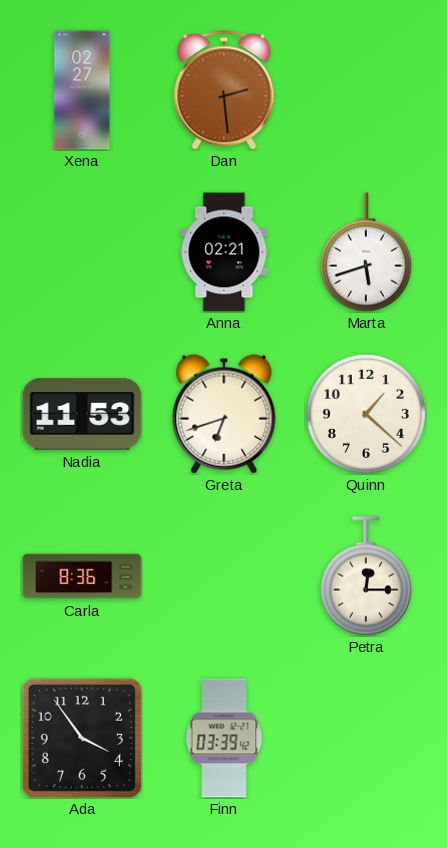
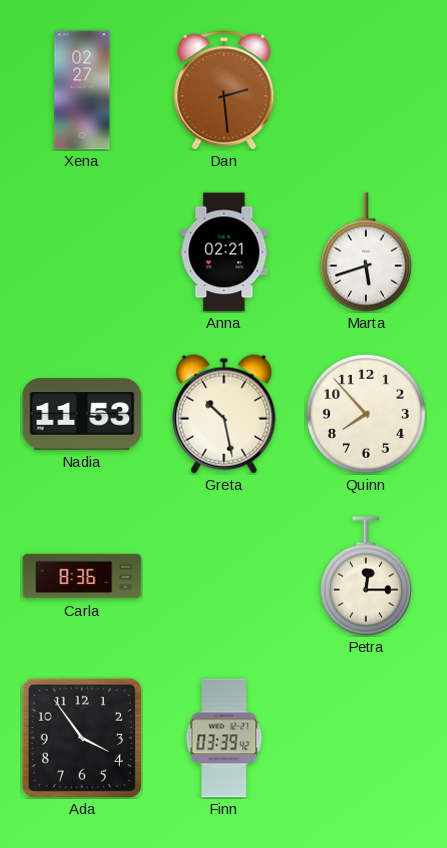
Greta: 6:42 -> 10:28 (224, 414)
Quinn: 1:22 -> 7:53 (366, 414)
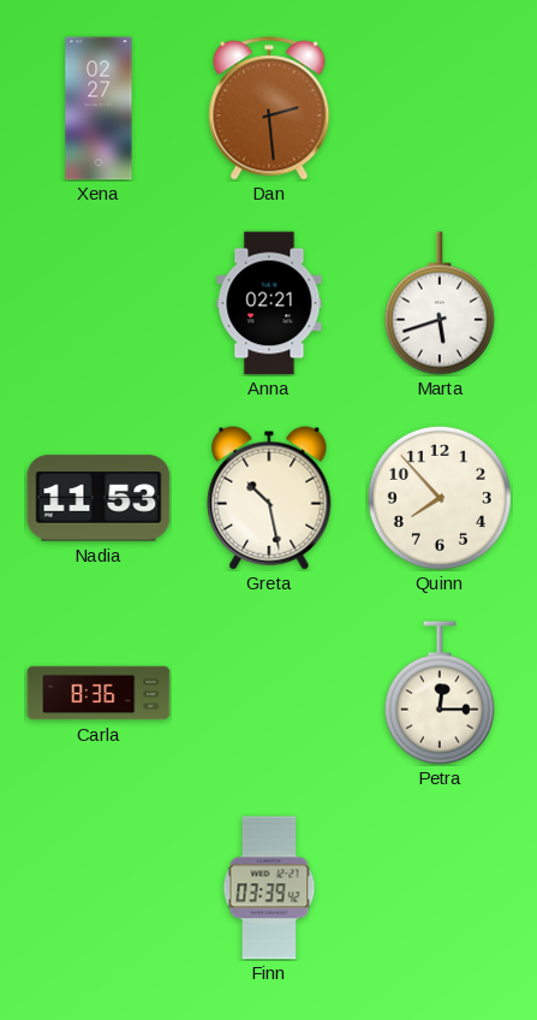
Ada: 3:54 -> none (82, 738)
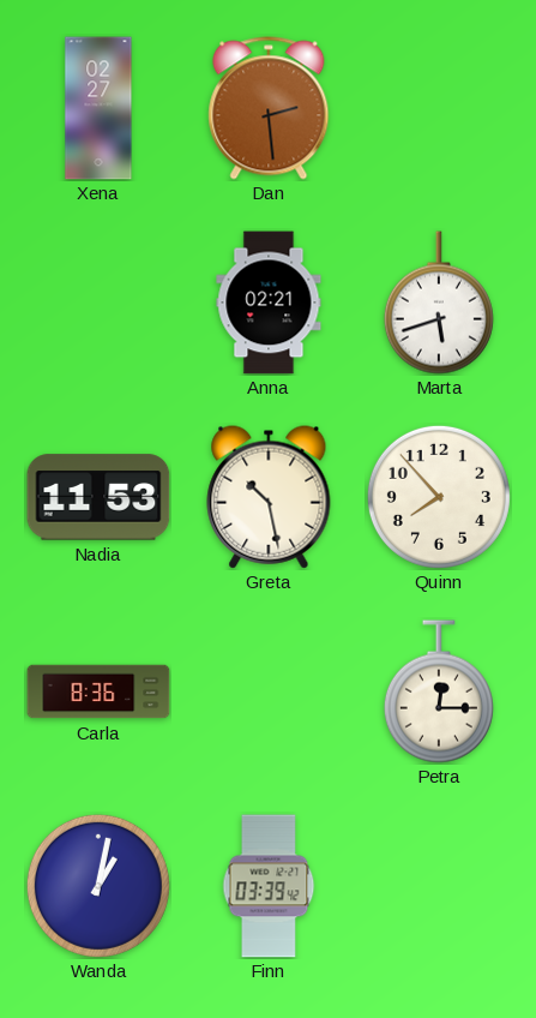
Wanda: none -> 1:02 (98, 886)
